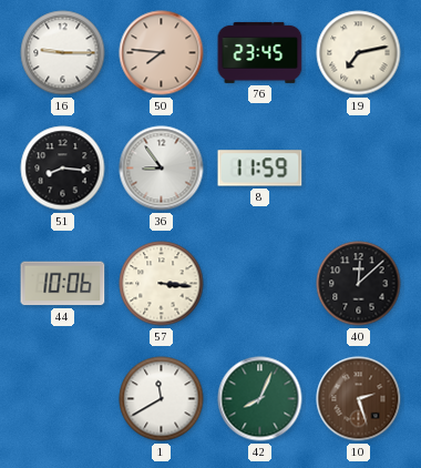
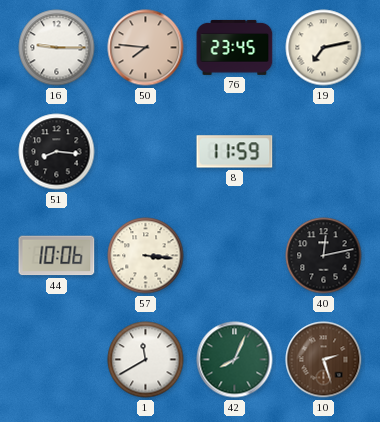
36: 8:54 -> none (162, 169)
40: 12:08 -> 12:13 (324, 256)
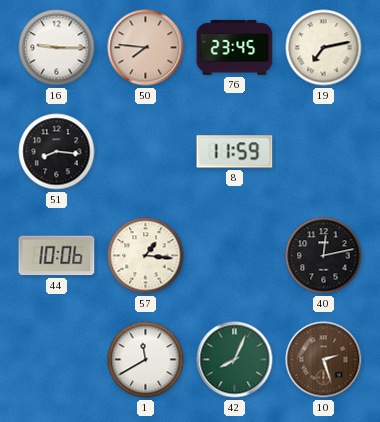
57: 3:16 -> 1:16 (146, 256)
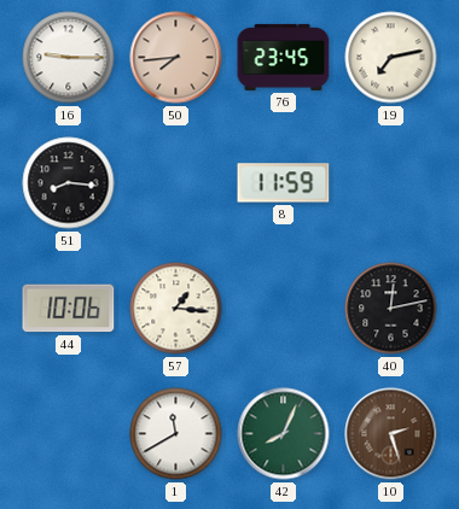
50: 7:46 -> 7:44 (176, 58)
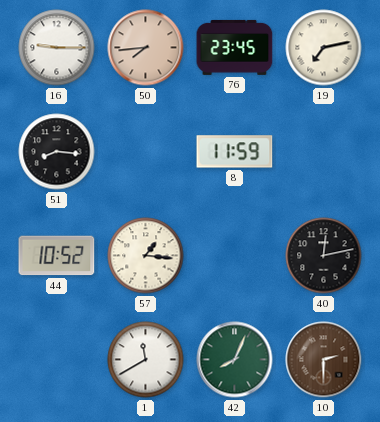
44: 10:06 -> 10:52 (57, 256)
10: 2:27 -> 2:30 (324, 360)
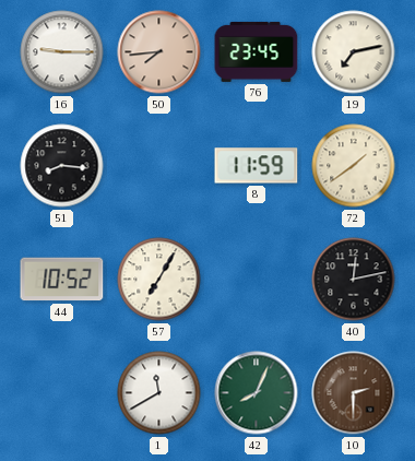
72: none -> 1:39 (354, 166)
57: 1:16 -> 7:05 (159, 280)
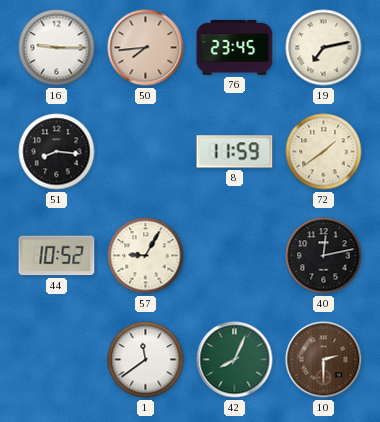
57: 7:05 -> 9:05 (146, 256)
1: 11:40 -> 11:39 (146, 360)
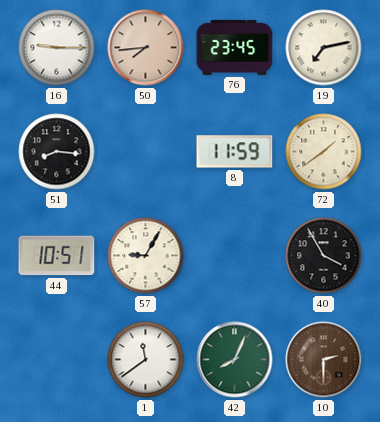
44: 10:52 -> 10:51 (57, 256)
40: 12:13 -> 3:55 (324, 256)
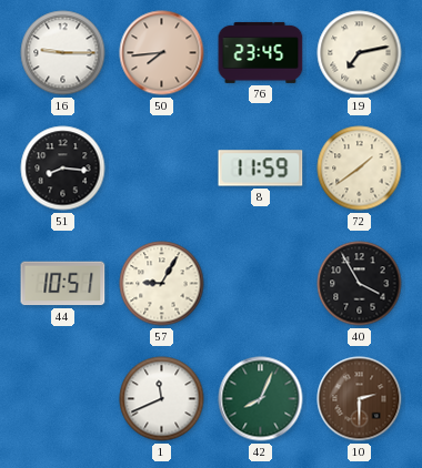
1: 11:39 -> 11:41 (162, 399)
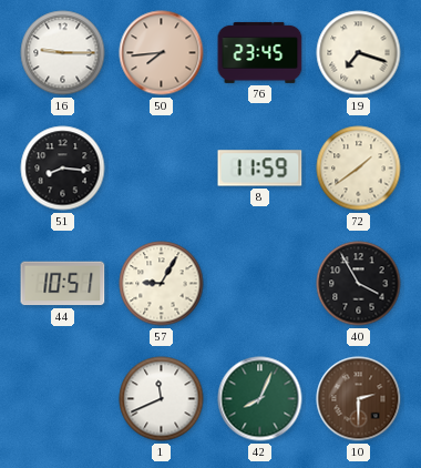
19: 7:13 -> 7:18 (359, 53)
